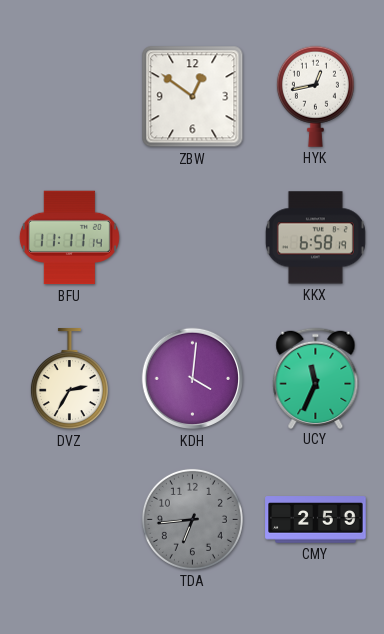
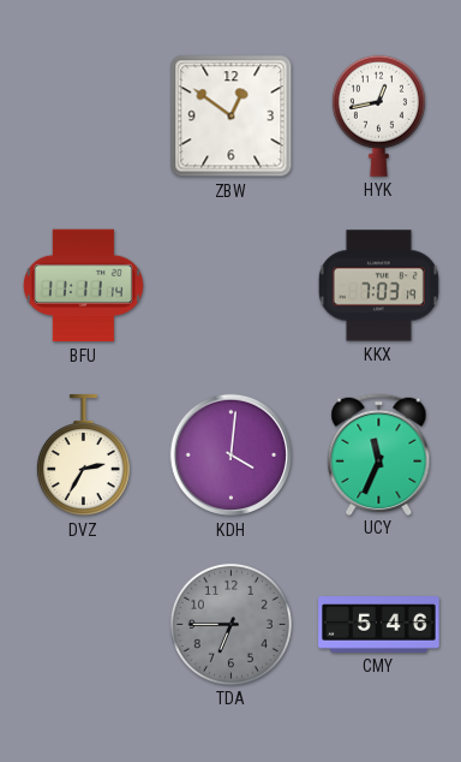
KKX: 6:58 -> 7:03 (378, 286)
TDA: 6:44 -> 6:45 (230, 624)
CMY: 2:59 -> 5:46 (379, 625)
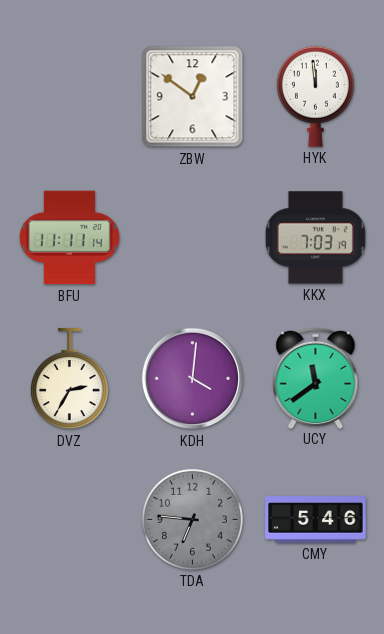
HYK: 12:43 -> 11:59 (315, 96)
UCY: 11:34 -> 11:39 (316, 378)
TDA: 6:45 -> 6:46 (192, 519)
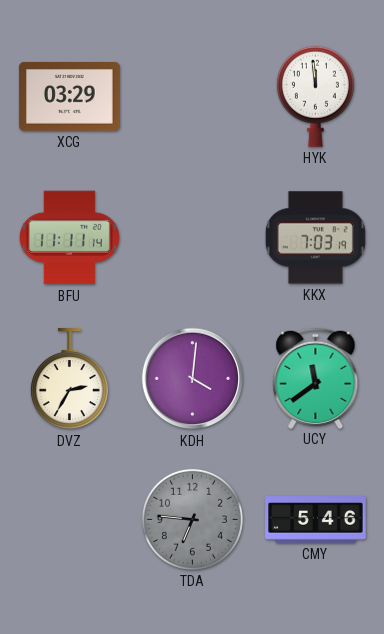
XCG: none -> 03:29 (70, 97)
ZBW: 12:51 -> none (193, 97)
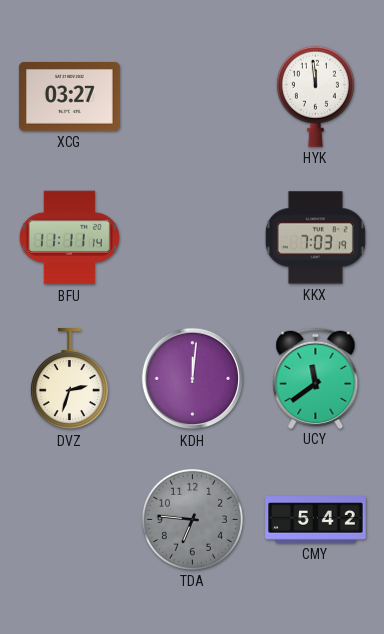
XCG: 03:29 -> 03:27 (70, 97)
DVZ: 2:35 -> 2:33 (69, 379)
KDH: 4:01 -> 12:01 (193, 379)
CMY: 5:46 -> 5:42 (316, 520)
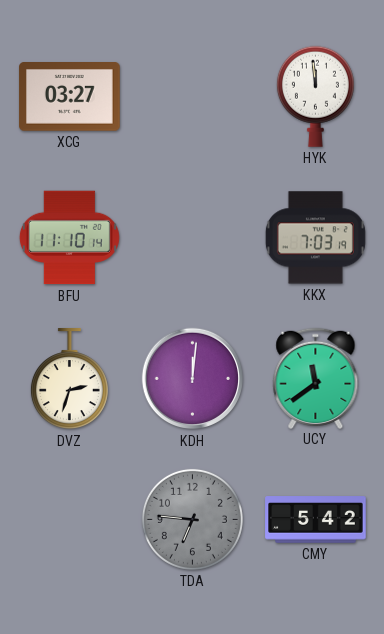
BFU: 11:11 -> 11:10 (69, 238)
